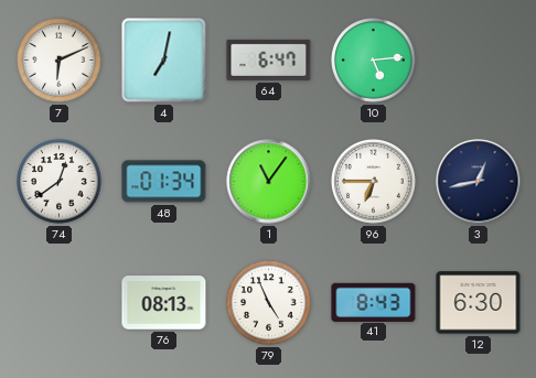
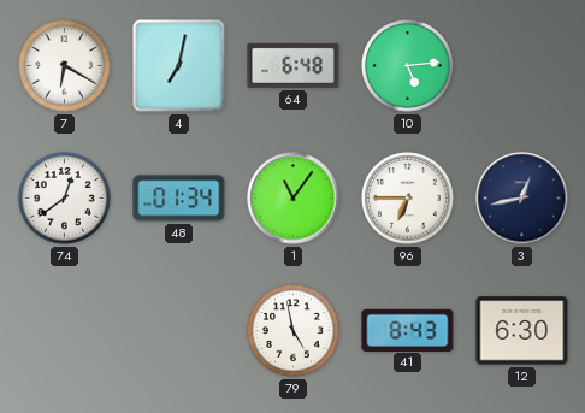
7: 6:11 -> 6:20 (65, 66)
64: 6:47 -> 6:48 (294, 65)
76: 08:13 -> none (164, 303)
79: 4:56 -> 4:58 (294, 331)
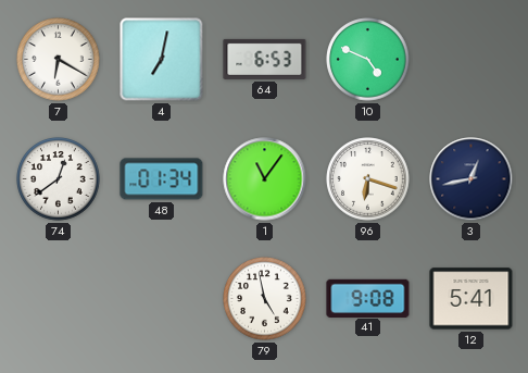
64: 6:48 -> 6:53 (265, 59)
10: 5:14 -> 4:49 (368, 60)
96: 6:45 -> 6:18 (368, 179)
41: 8:43 -> 9:08 (368, 298)
12: 6:30 -> 5:41 (472, 299)
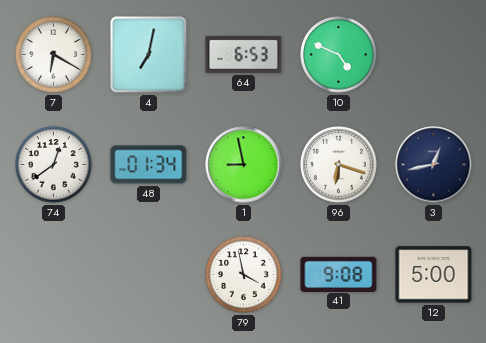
1: 11:06 -> 8:58 (244, 165)
79: 4:58 -> 3:58 (244, 275)
12: 5:41 -> 5:00 (434, 275)
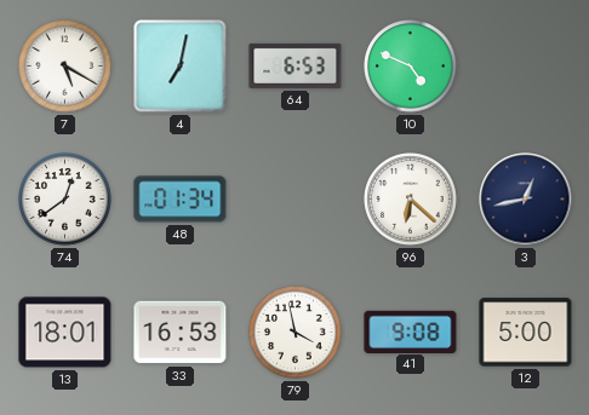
7: 6:20 -> 5:20 (65, 67)
1: 8:58 -> none (244, 165)
96: 6:18 -> 6:22 (411, 200)
13: none -> 18:01 (65, 333)
33: none -> 16:53 (181, 333)
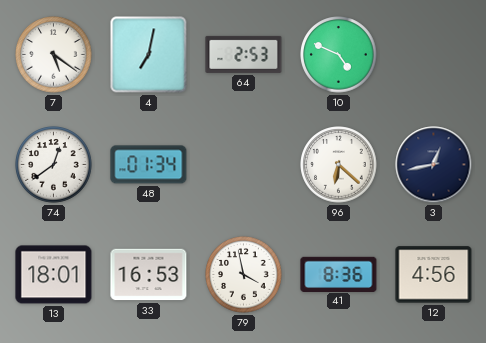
7: 5:20 -> 5:21 (54, 55)
64: 6:53 -> 2:53 (244, 54)
41: 9:08 -> 8:36 (339, 274)
12: 5:00 -> 4:56 (434, 275)
